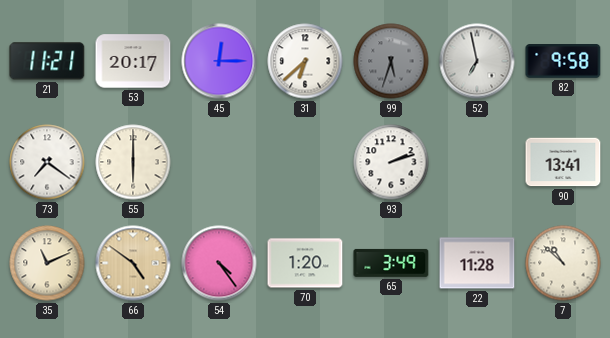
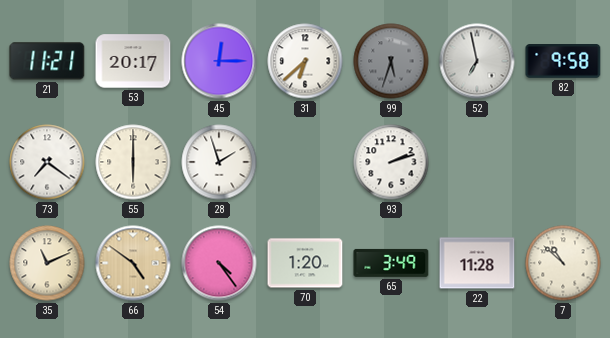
28: none -> 1:57 (219, 162)
90: 13:41 -> none (563, 162)
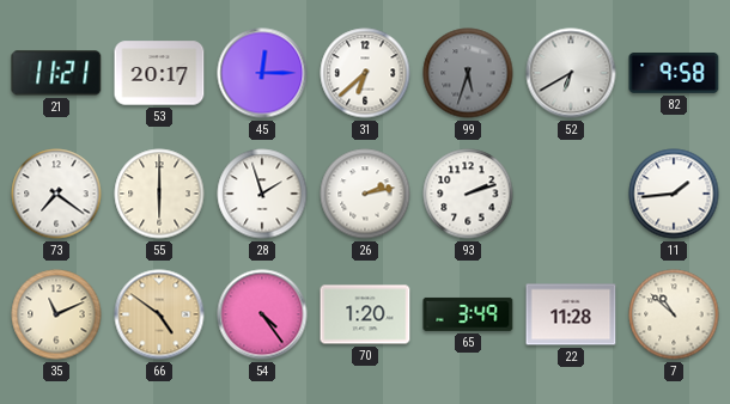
52: 6:58 -> 6:40 (571, 73)
26: none -> 2:13 (365, 194)
11: none -> 1:44 (674, 194)
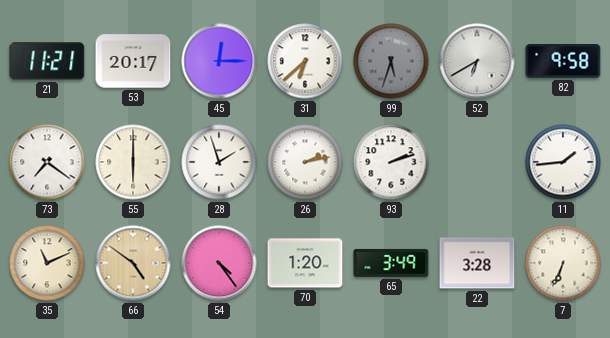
22: 11:28 -> 3:28 (477, 263)
7: 10:52 -> 6:34 (563, 263)
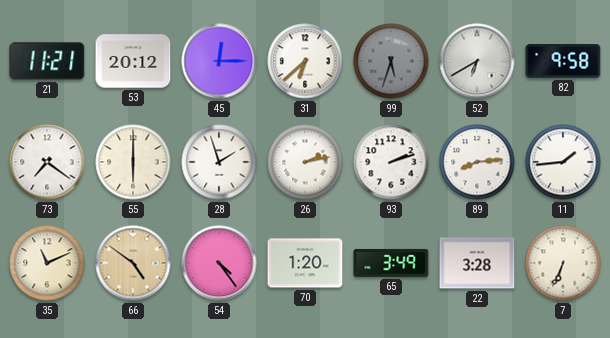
53: 20:17 -> 20:12 (133, 61)
89: none -> 8:14 (477, 162)
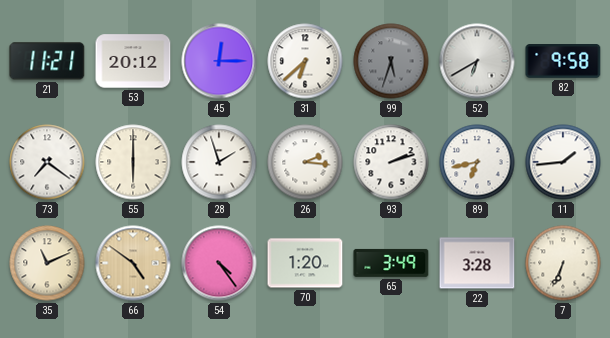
26: 2:13 -> 2:16 (305, 162)
89: 8:14 -> 6:43 (477, 162)
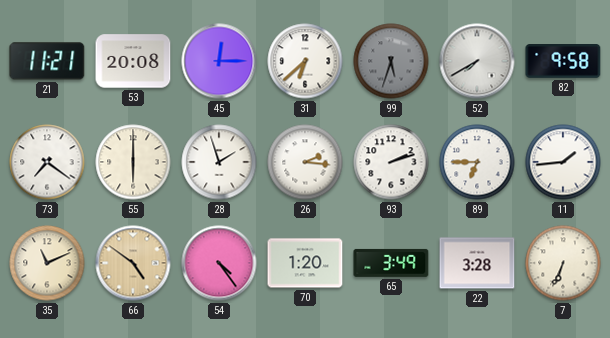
53: 20:12 -> 20:08 (133, 61)
52: 6:40 -> 7:40 (477, 61)
89: 6:43 -> 6:45 (477, 162)
